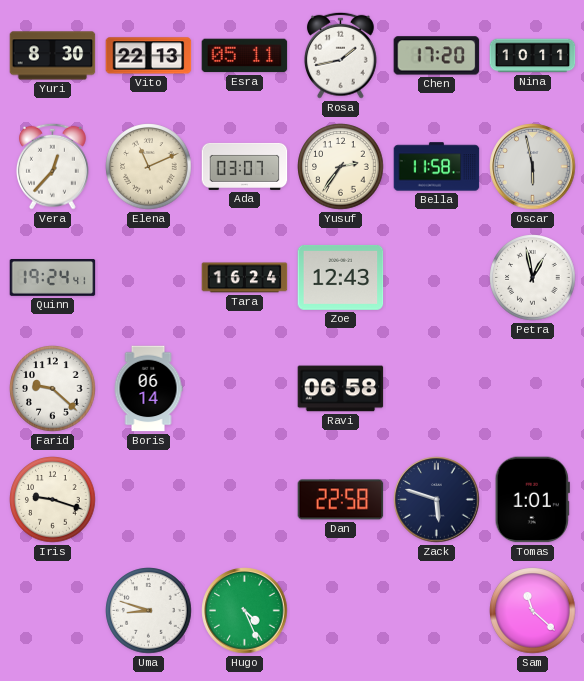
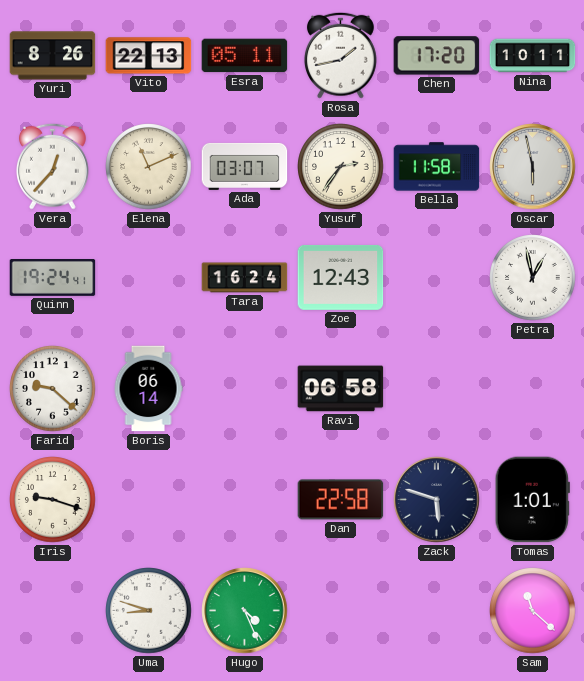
Yuri: 8:30 -> 8:26 (53, 56)
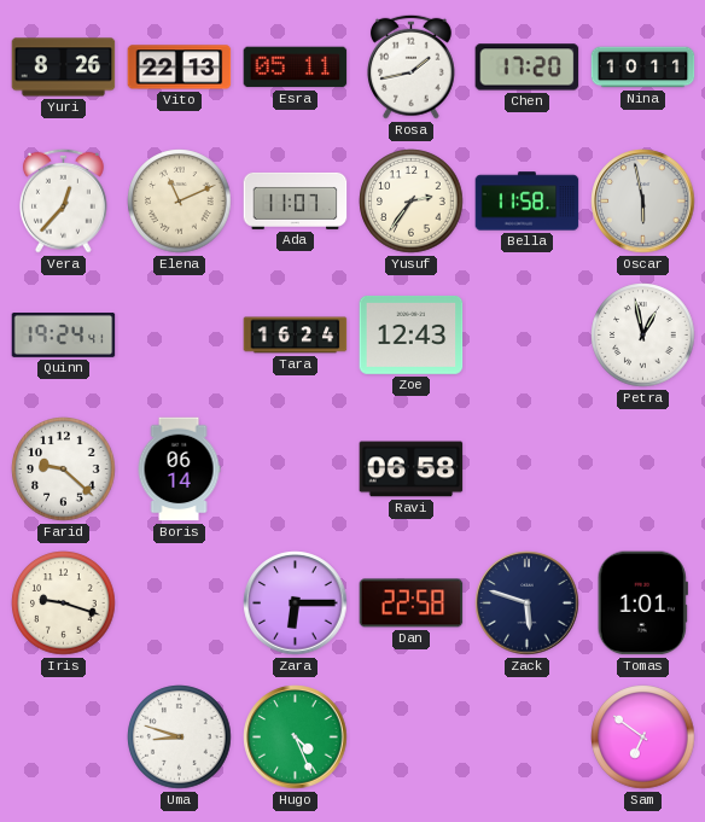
Ada: 03:07 -> 11:07 (296, 200)
Zara: none -> 6:15 (296, 604)
Sam: 11:22 -> 6:51 (643, 738)
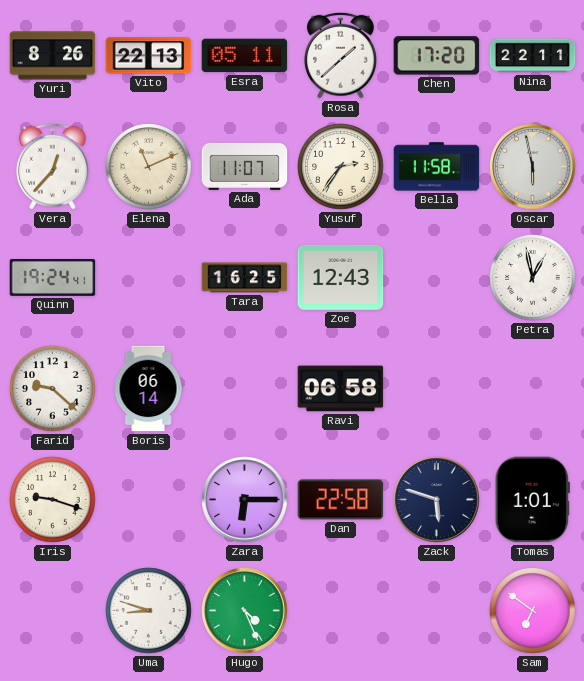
Rosa: 1:43 -> 1:38 (340, 55)
Nina: 10:11 -> 22:11 (533, 56)
Tara: 16:24 -> 16:25 (245, 278)
